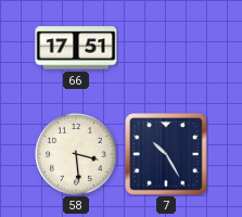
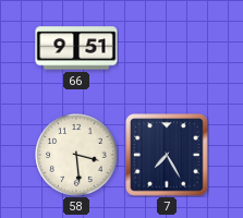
66: 17:51 -> 9:51 (76, 48)
7: 10:25 -> 7:25 (167, 155)
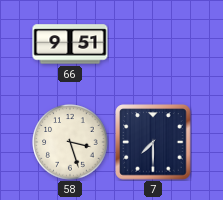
58: 3:29 -> 3:27 (70, 142)
7: 7:25 -> 7:30 (153, 142)
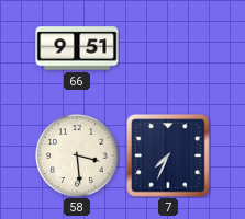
58: 3:27 -> 3:29 (77, 155)
7: 7:30 -> 7:34 (168, 155)
